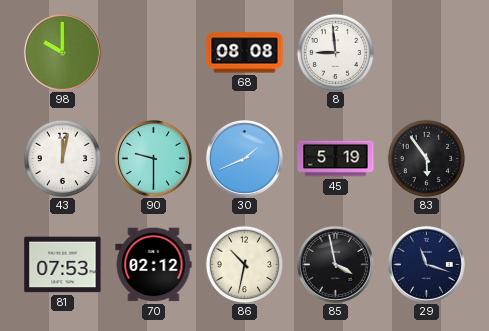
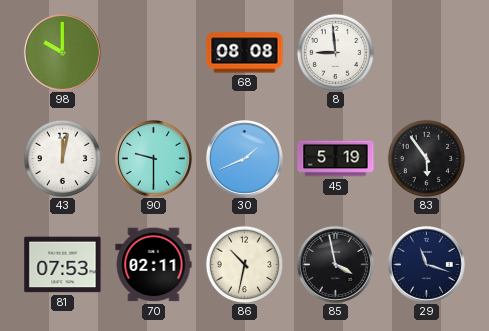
70: 02:12 -> 02:11 (154, 265)
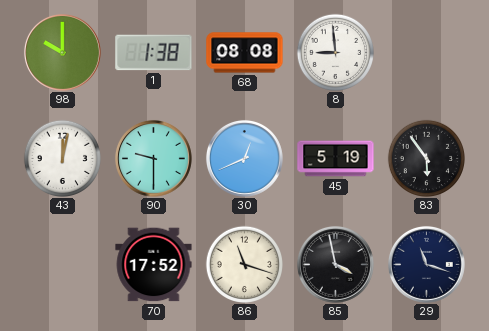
1: none -> 1:38 (154, 53)
30: 1:41 -> 12:41 (244, 158)
81: 07:53 -> none (63, 265)
70: 02:11 -> 17:52 (154, 265)
86: 10:32 -> 11:18 (244, 264)
